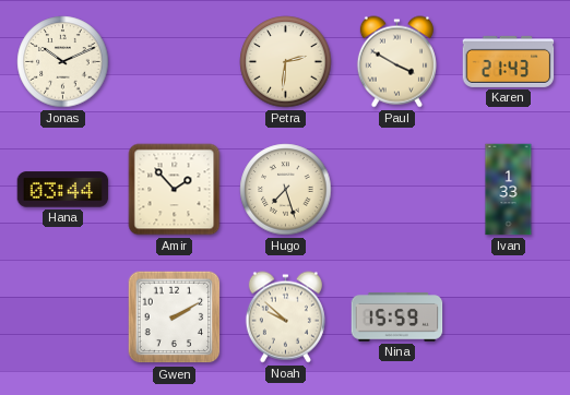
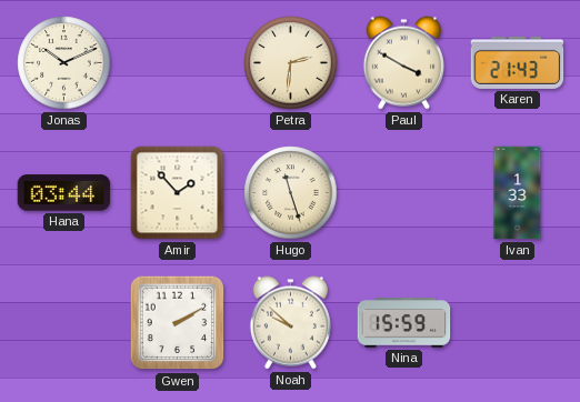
Hugo: 7:27 -> 11:27 (291, 193)
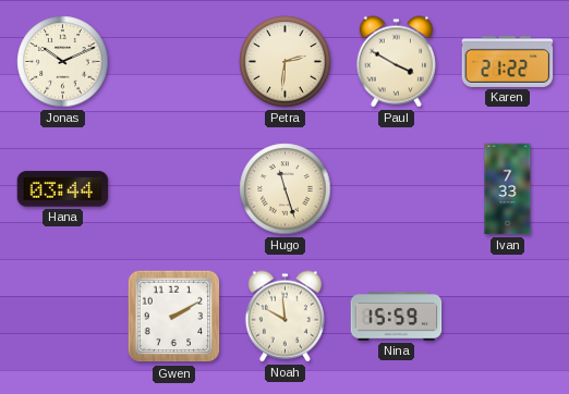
Karen: 21:43 -> 21:22 (508, 61)
Amir: 1:53 -> none (178, 193)
Ivan: 1:33 -> 7:33 (508, 189)
Noah: 9:52 -> 9:59 (284, 317)
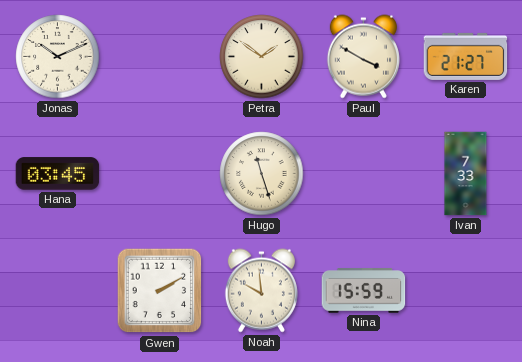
Petra: 2:31 -> 1:51 (262, 57)
Karen: 21:22 -> 21:27 (466, 56)
Hana: 03:44 -> 03:45 (58, 174)
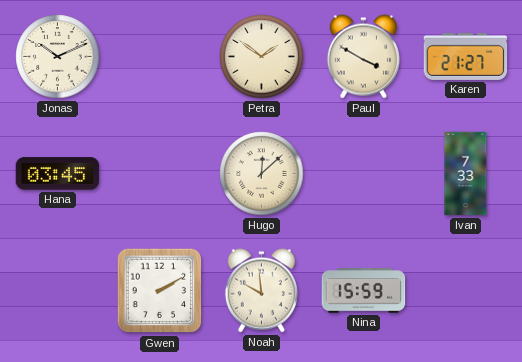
Hugo: 11:27 -> 12:08 (262, 174)
